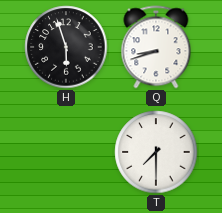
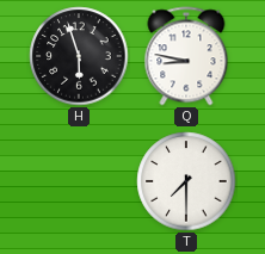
Q: 8:42 -> 8:47 (186, 56)
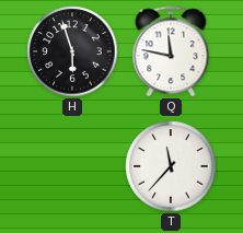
Q: 8:47 -> 11:47 (171, 51)
T: 7:30 -> 11:37 (171, 166)
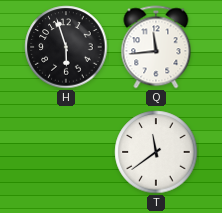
Q: 11:47 -> 11:44 (156, 47)
T: 11:37 -> 11:39 (156, 152)
